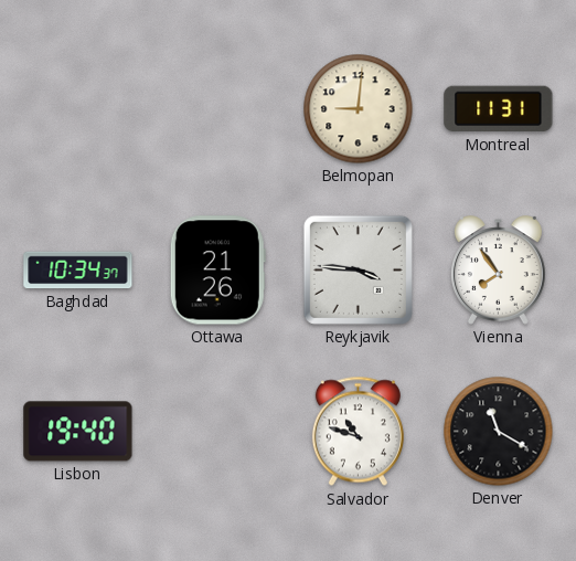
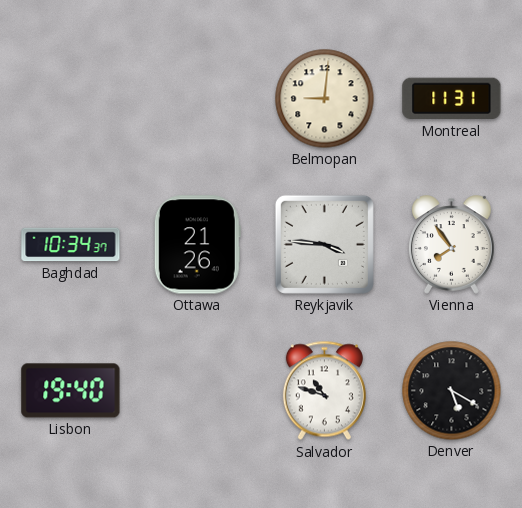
Denver: 11:20 -> 5:20 (452, 391)
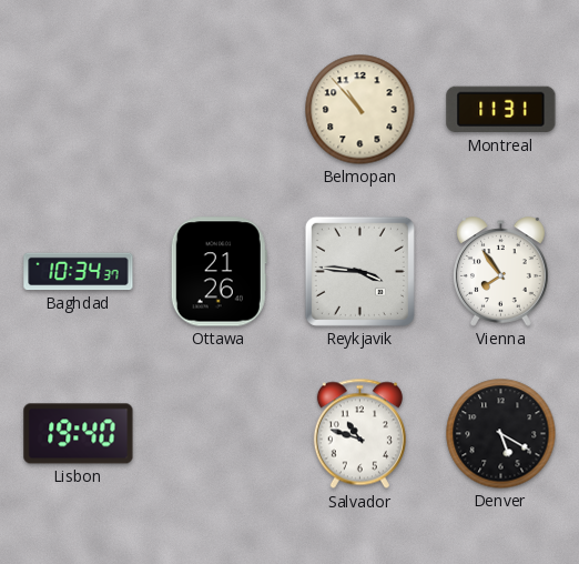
Belmopan: 9:01 -> 10:53 (360, 110)
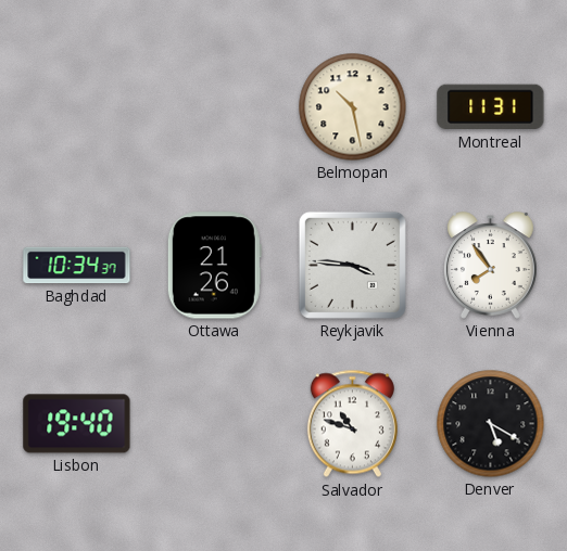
Belmopan: 10:53 -> 10:28 (353, 107)
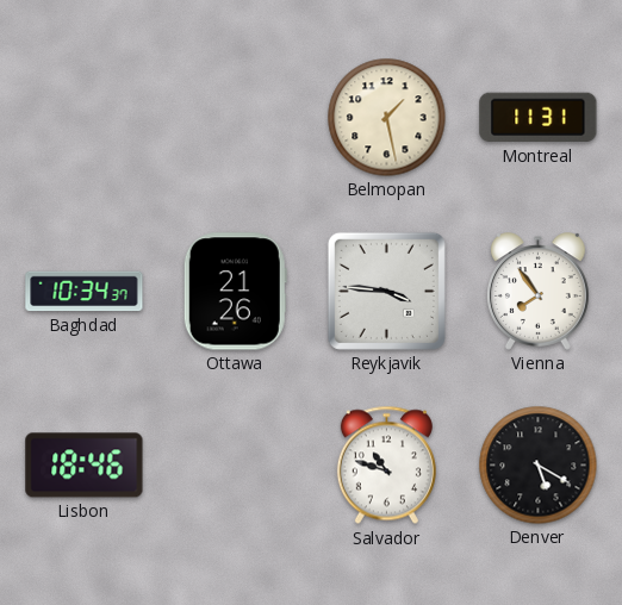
Belmopan: 10:28 -> 1:28 (387, 118)
Lisbon: 19:40 -> 18:46 (85, 466)
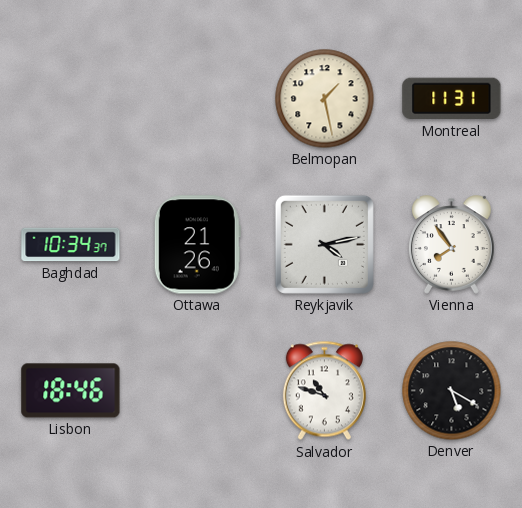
Reykjavik: 3:46 -> 4:13 (324, 244)
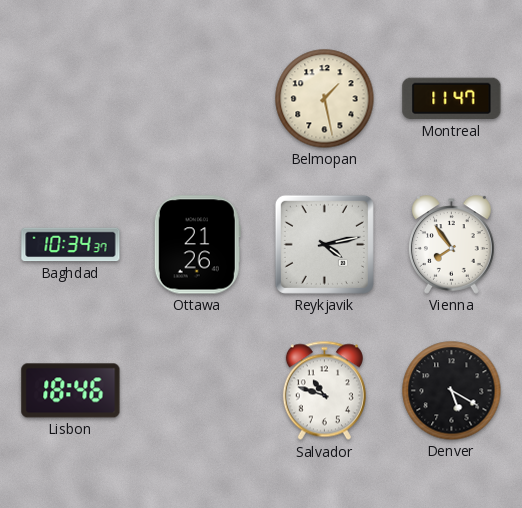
Montreal: 11:31 -> 11:47 (452, 99)
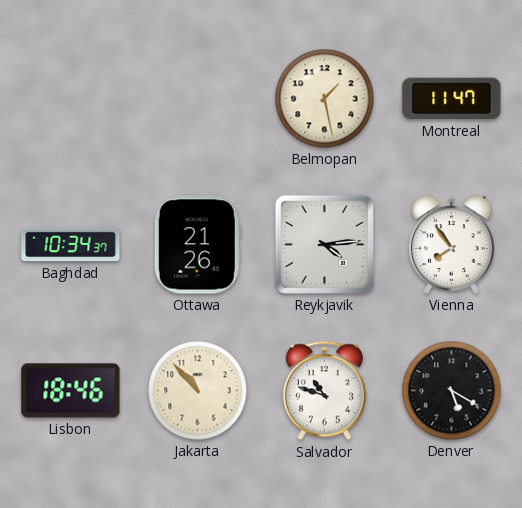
Reykjavik: 4:13 -> 4:14 (324, 244)
Jakarta: none -> 10:53 (198, 391)
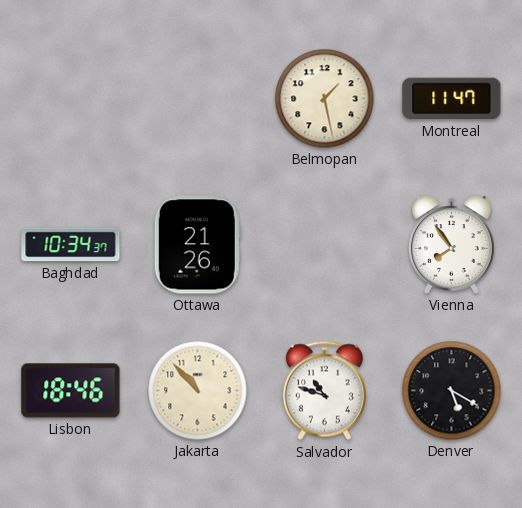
Reykjavik: 4:14 -> none (324, 244)
